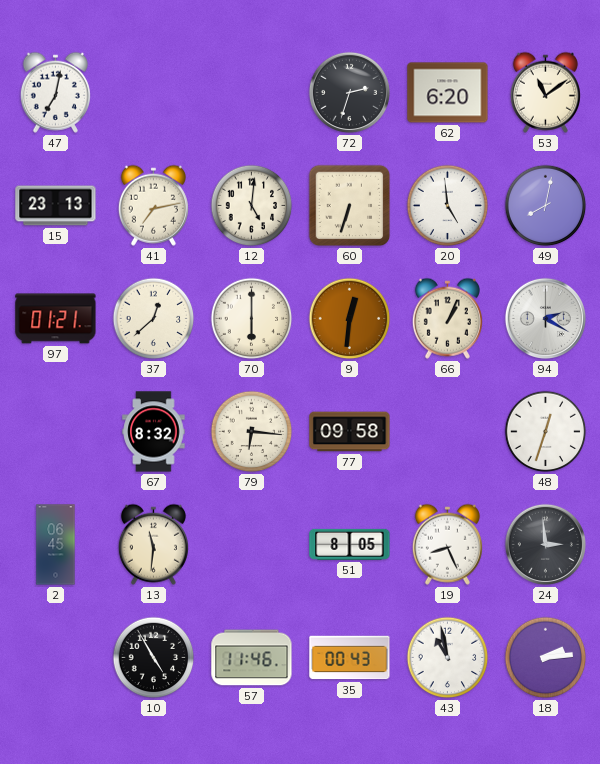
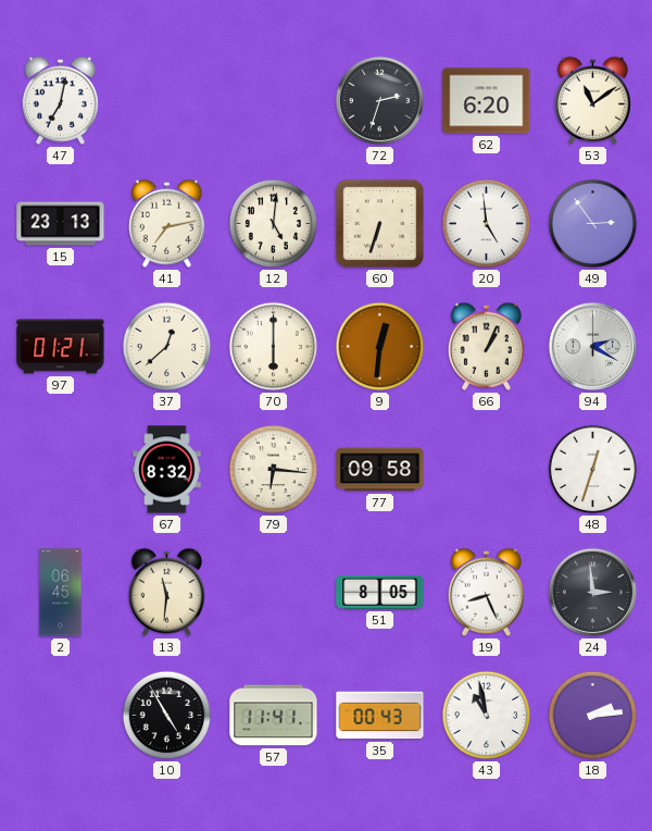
49: 8:02 -> 2:54 (593, 224)
57: 11:46 -> 11:41 (274, 716)
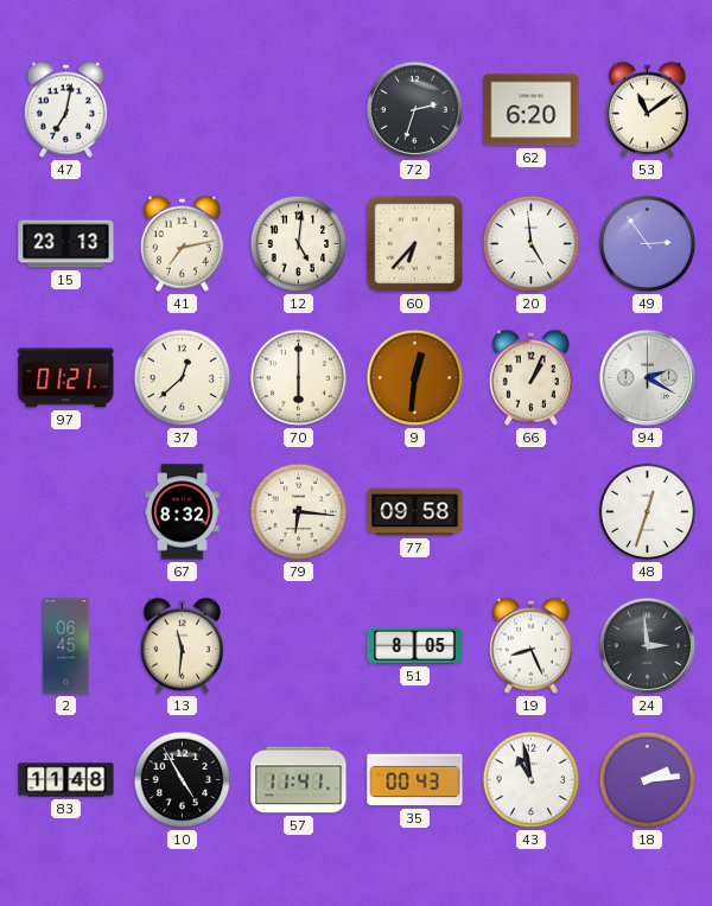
60: 6:33 -> 6:37 (415, 244)
83: none -> 11:48 (66, 780)
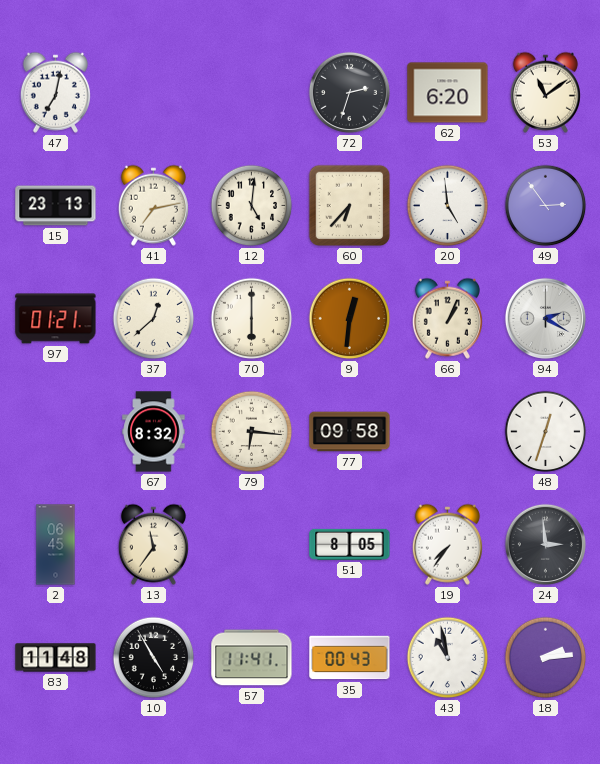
13: 11:31 -> 11:36 (153, 544)
19: 8:26 -> 7:36 (447, 544)
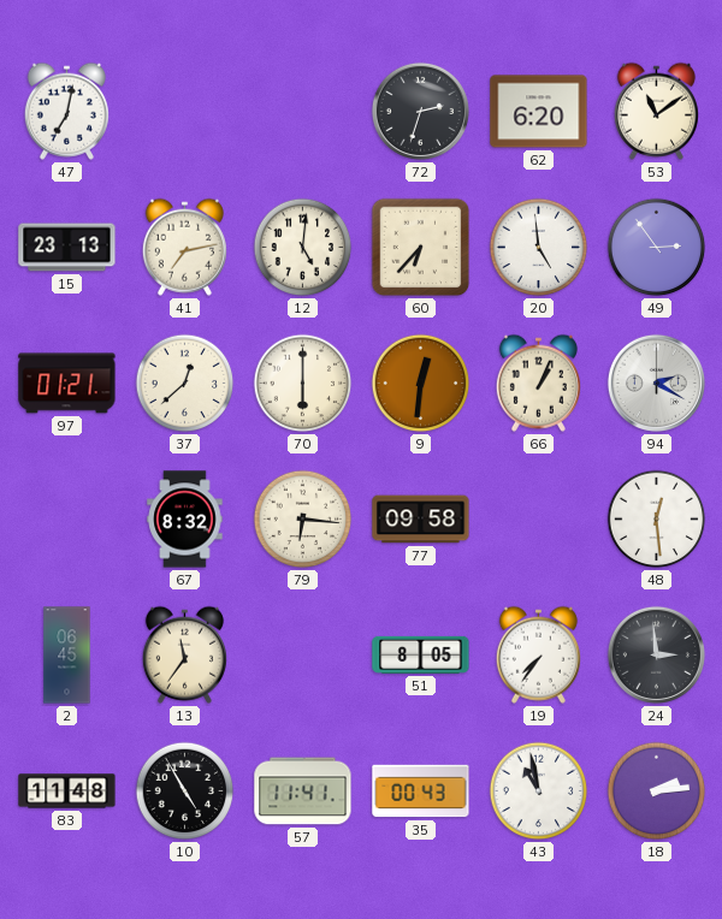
48: 12:33 -> 12:29 (657, 520)
